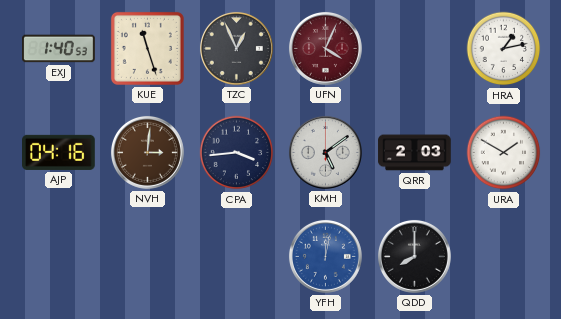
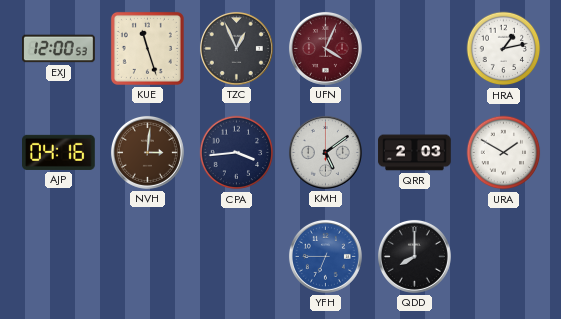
EXJ: 1:40 -> 12:00 (59, 49)
YFH: 12:02 -> 6:45 (325, 256)
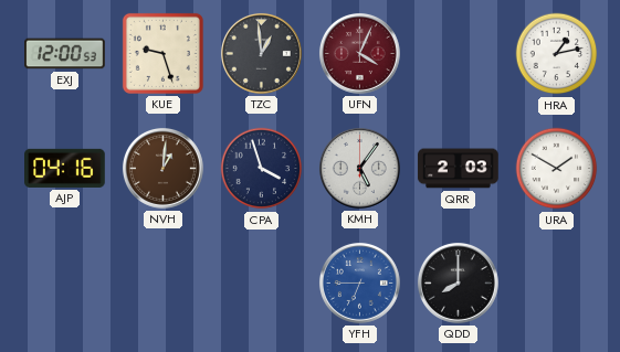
KUE: 11:27 -> 9:27 (162, 53)
TZC: 12:56 -> 12:59 (261, 53)
NVH: 3:01 -> 1:01 (162, 168)
CPA: 3:44 -> 3:57 (262, 169)
KMH: 5:09 -> 5:06 (359, 168)
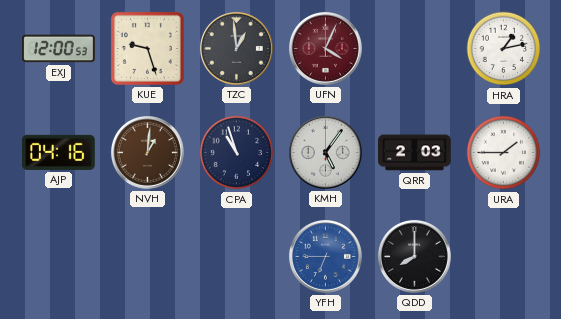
CPA: 3:57 -> 10:57 (237, 153)
URA: 1:50 -> 1:45 (504, 153)
